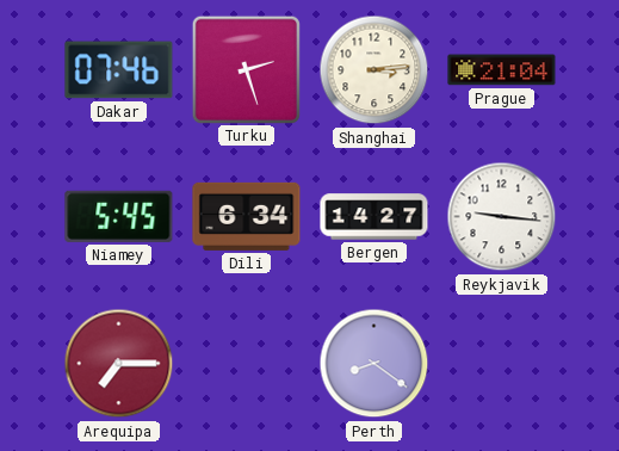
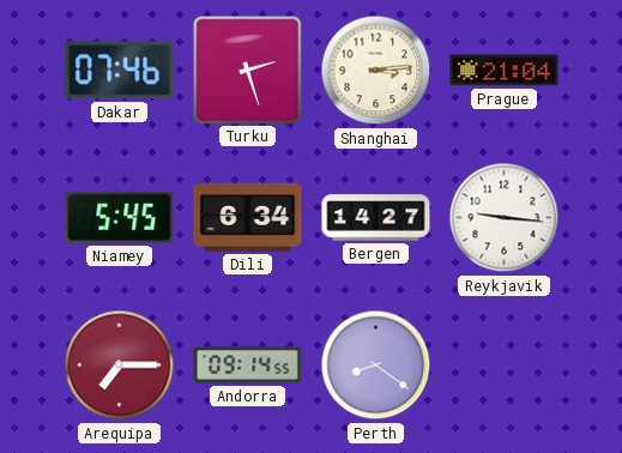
Andorra: none -> 09:14 (248, 366)
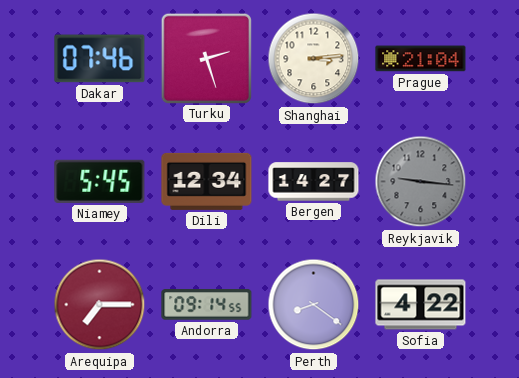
Dili: 6:34 -> 12:34 (207, 181)
Reykjavik dial: white -> grey (421, 182)
Sofia: none -> 4:22 (421, 305)
